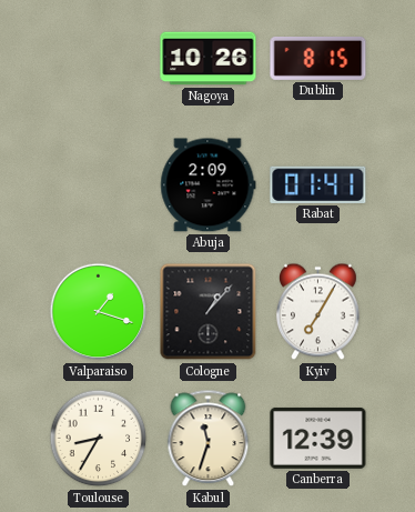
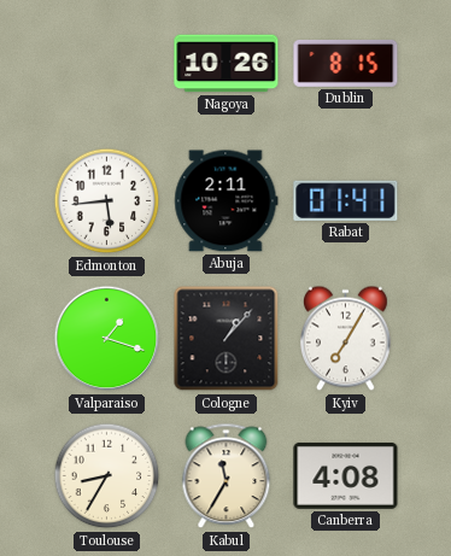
Edmonton: none -> 5:44 (107, 201)
Abuja: 2:09 -> 2:11 (227, 201)
Kabul: 11:33 -> 11:35 (227, 476)
Canberra: 12:39 -> 4:08 (346, 475)
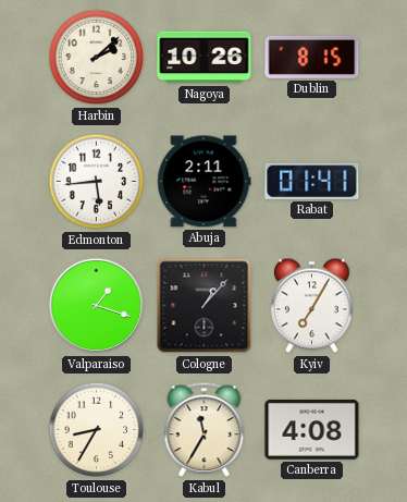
Harbin: none -> 2:08 (97, 58)
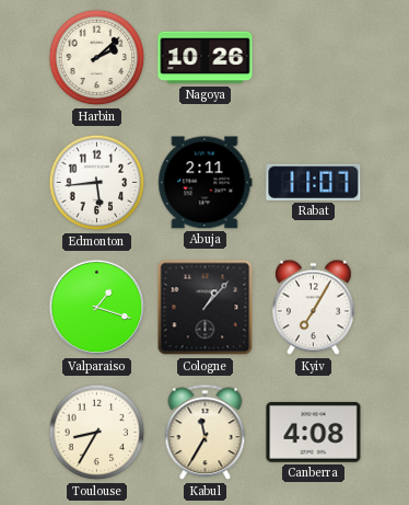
Dublin: 8:15 -> none (312, 57)
Rabat: 01:41 -> 11:07 (314, 182)
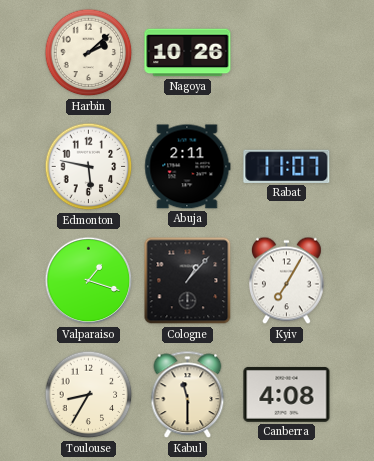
Edmonton: 5:44 -> 5:47 (89, 167)
Kabul: 11:35 -> 11:30 (188, 395)
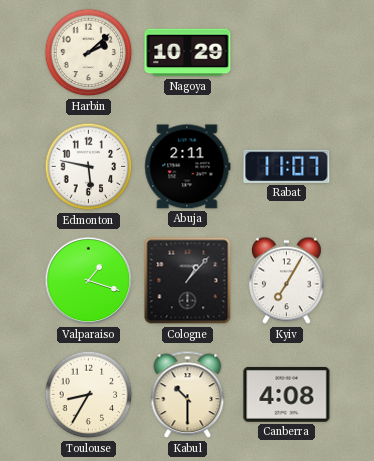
Nagoya: 10:26 -> 10:29 (188, 53)
Kabul: 11:30 -> 10:30 (188, 395)
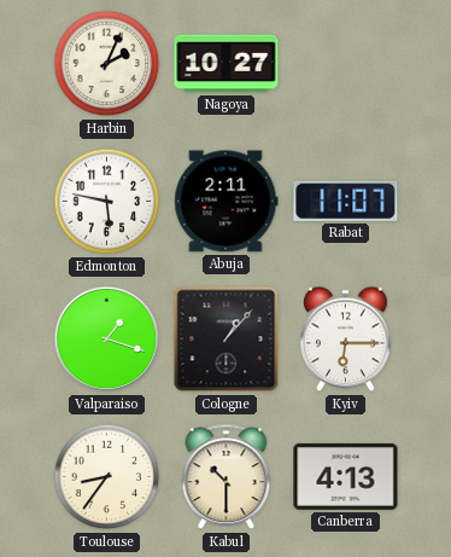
Harbin: 2:08 -> 2:04 (107, 64)
Nagoya: 10:29 -> 10:27 (227, 64)
Kyiv: 7:05 -> 6:15 (346, 340)
Toulouse: 8:35 -> 8:36 (107, 477)
Canberra: 4:08 -> 4:13 (346, 476)
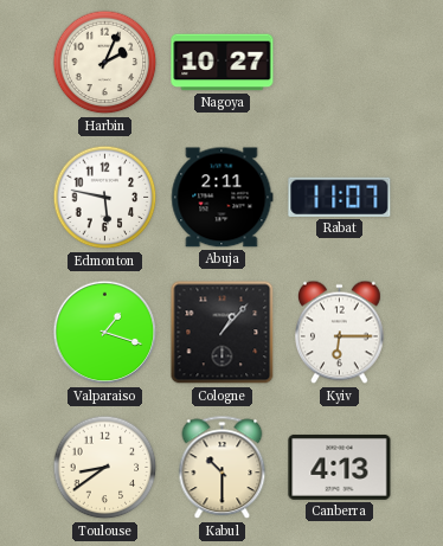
Toulouse: 8:36 -> 8:39 (105, 468)
